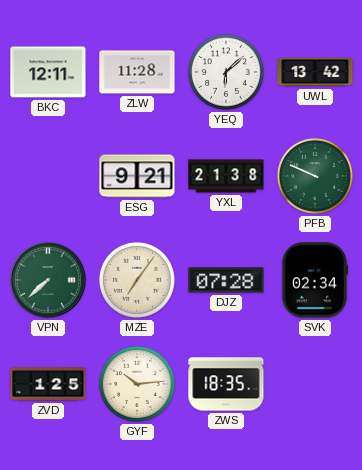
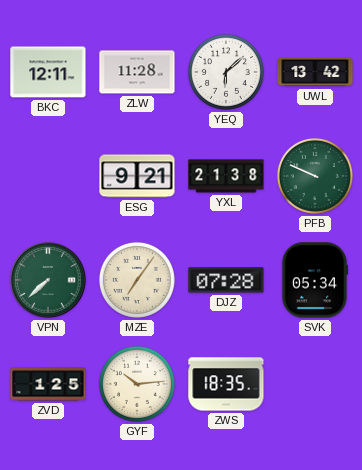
SVK: 02:34 -> 05:34 (315, 280)
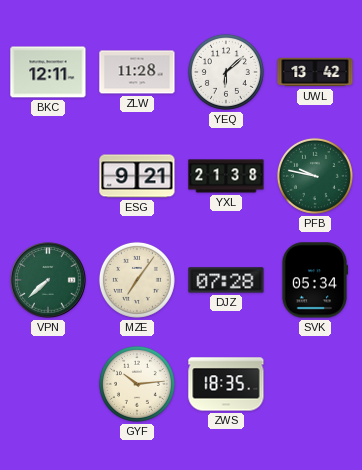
PFB: 9:49 -> 9:47 (315, 176)
ZVD: 1:25 -> none (48, 384)
